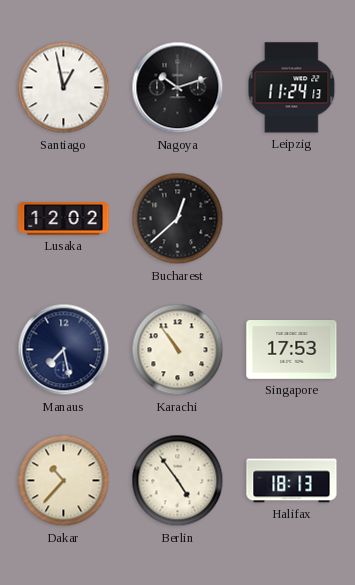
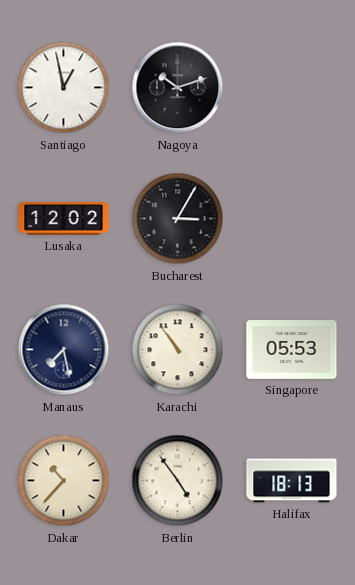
Leipzig: 11:24 -> none (292, 88)
Bucharest: 12:38 -> 3:05 (178, 219)
Singapore: 17:53 -> 05:53 (292, 350)
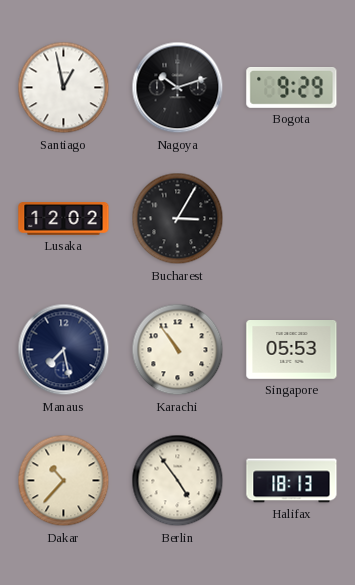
Bogota: none -> 9:29 (292, 87)
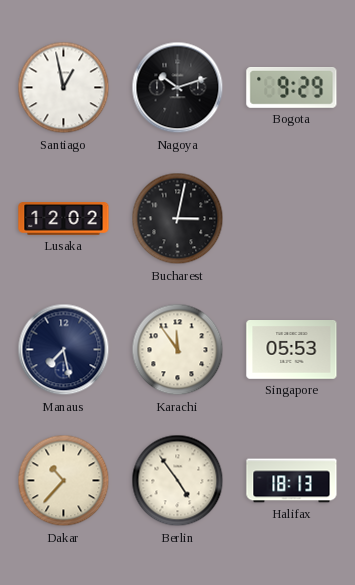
Bucharest: 3:05 -> 3:02 (178, 219)
Karachi: 10:54 -> 11:54 (178, 350)
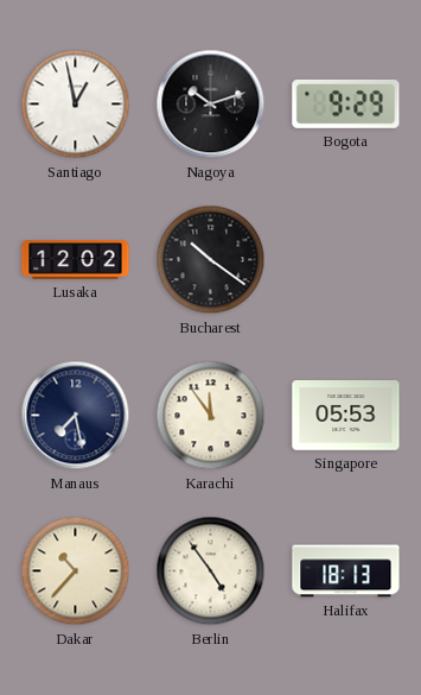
Bucharest: 3:02 -> 10:21 (211, 260)
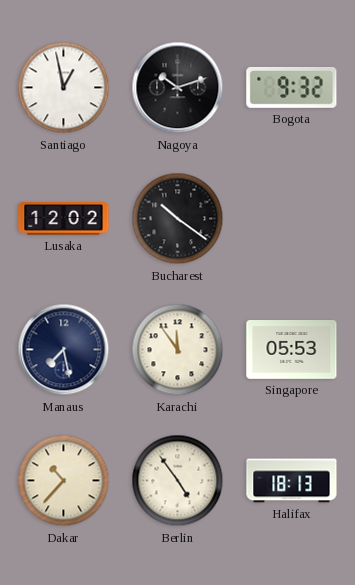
Bogota: 9:29 -> 9:32 (292, 87)
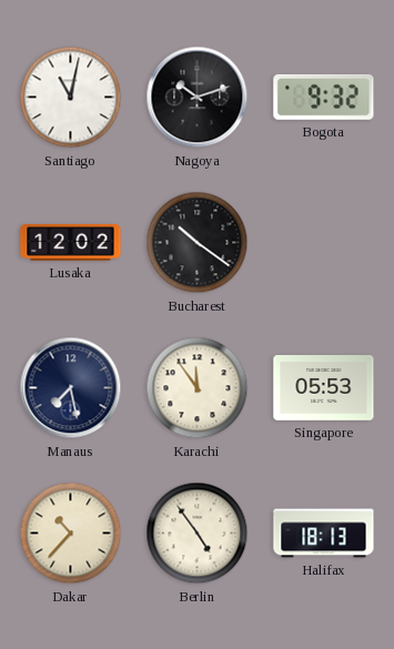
Santiago: 12:58 -> 11:02 (71, 98)
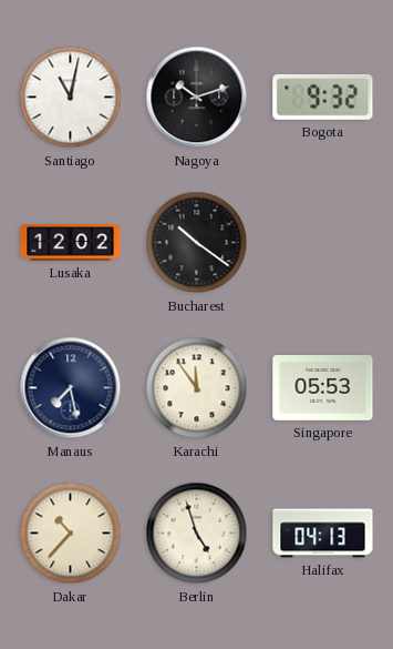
Berlin: 4:54 -> 4:57 (197, 534)
Halifax: 18:13 -> 04:13 (323, 534)
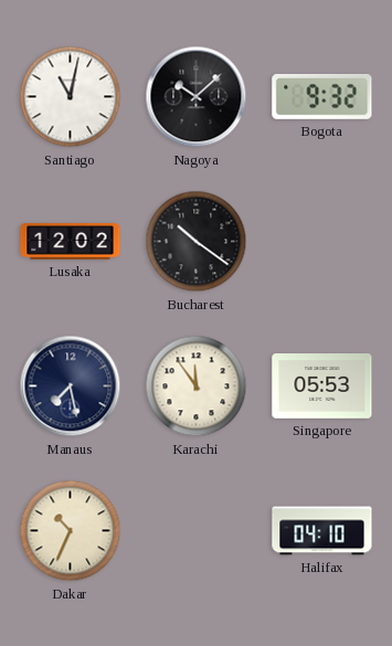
Nagoya: 10:12 -> 10:08 (197, 97)
Dakar: 10:37 -> 10:34 (71, 531)
Berlin: 4:57 -> none (197, 534)
Halifax: 04:13 -> 04:10 (322, 531)
